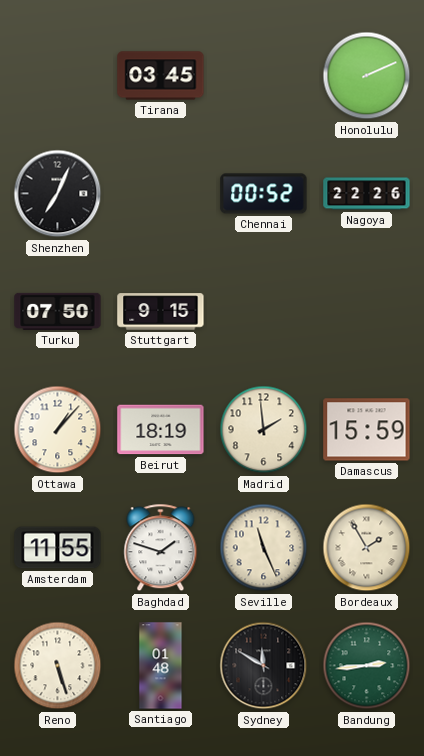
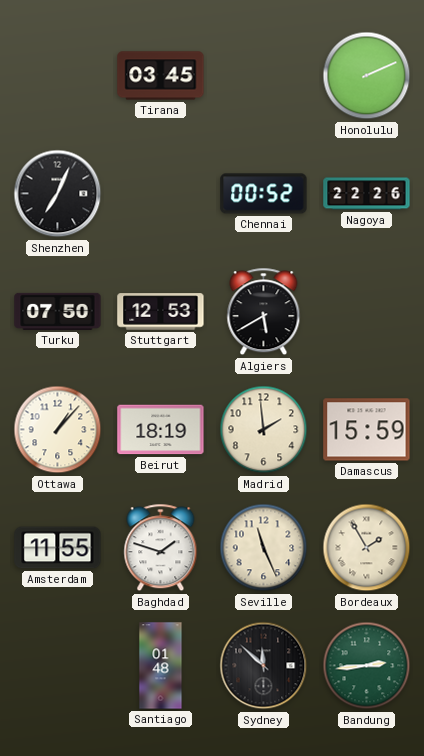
Stuttgart: 9:15 -> 12:53 (161, 312)
Algiers: none -> 5:40 (264, 312)
Reno: 5:27 -> none (58, 666)
Sydney: 11:50 -> 11:52 (264, 666)
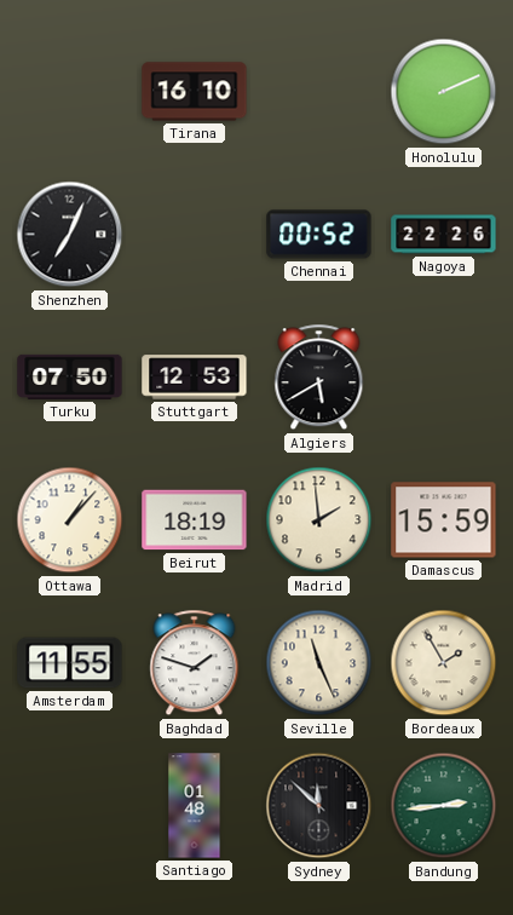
Tirana: 03:45 -> 16:10 (195, 92)
